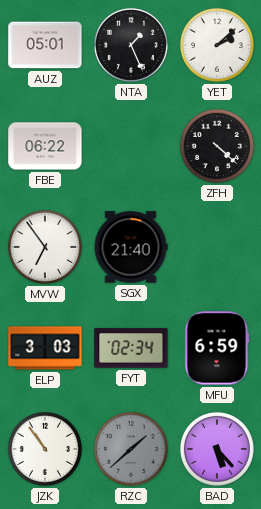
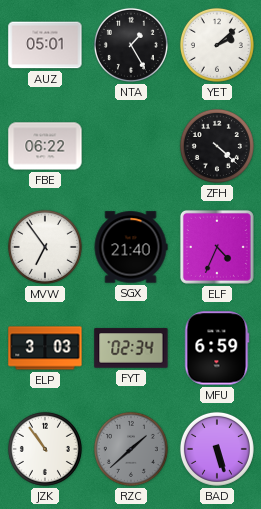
NTA: 1:26 -> 1:25 (131, 45)
ELF: none -> 4:34 (217, 247)
BAD: 5:23 -> 5:27 (217, 449)
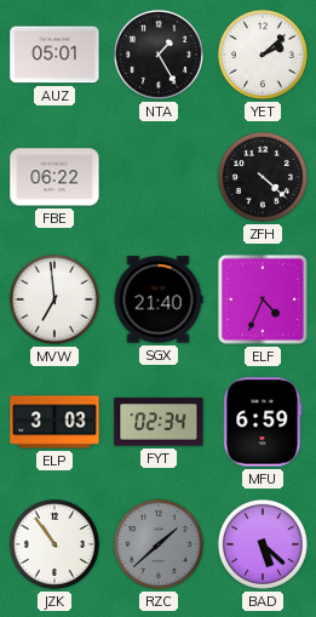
MVW: 6:54 -> 6:59 (54, 299)
BAD: 5:27 -> 5:22 (263, 544)
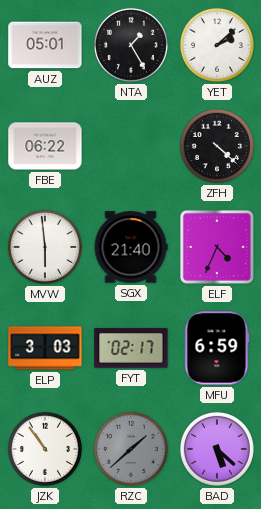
MVW: 6:59 -> 5:59 (45, 247)
FYT: 02:34 -> 02:17 (131, 348)
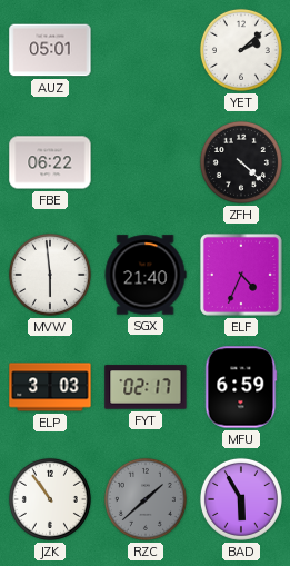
NTA: 1:25 -> none (131, 45)
BAD: 5:22 -> 5:55 (241, 499)
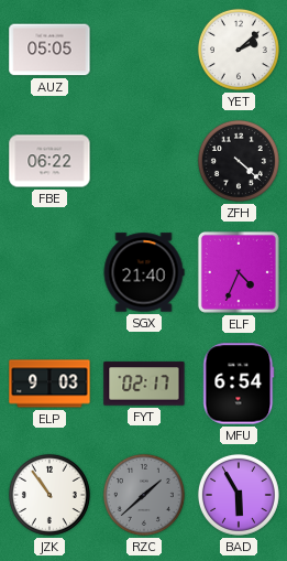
AUZ: 05:01 -> 05:05 (49, 50)
MVW: 5:59 -> none (50, 275)
ELP: 3:03 -> 9:03 (49, 384)
MFU: 6:59 -> 6:54 (239, 384)
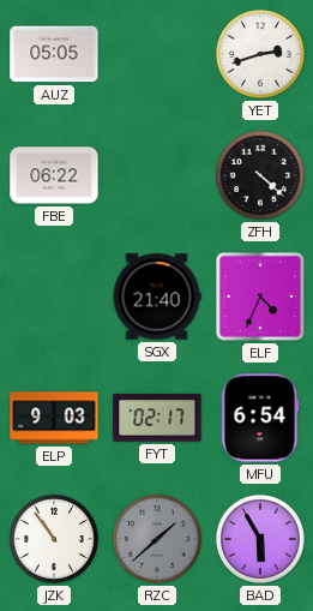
YET: 2:08 -> 2:42 (260, 54)
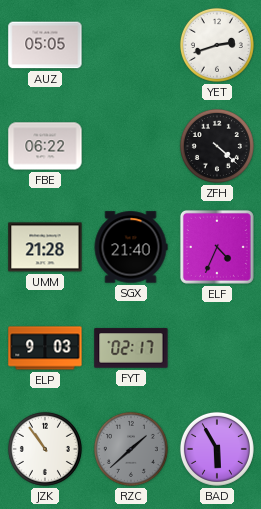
UMM: none -> 21:28 (45, 247)
MFU: 6:54 -> none (260, 418)
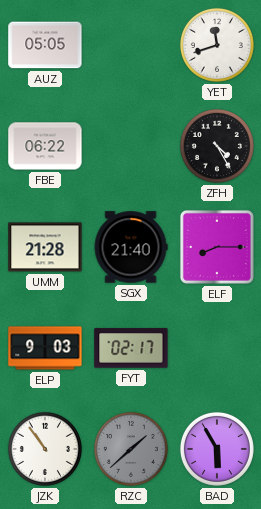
YET: 2:42 -> 11:42 (217, 45)
ZFH: 4:22 -> 4:25 (217, 146)
ELF: 4:34 -> 8:15 (217, 247)
